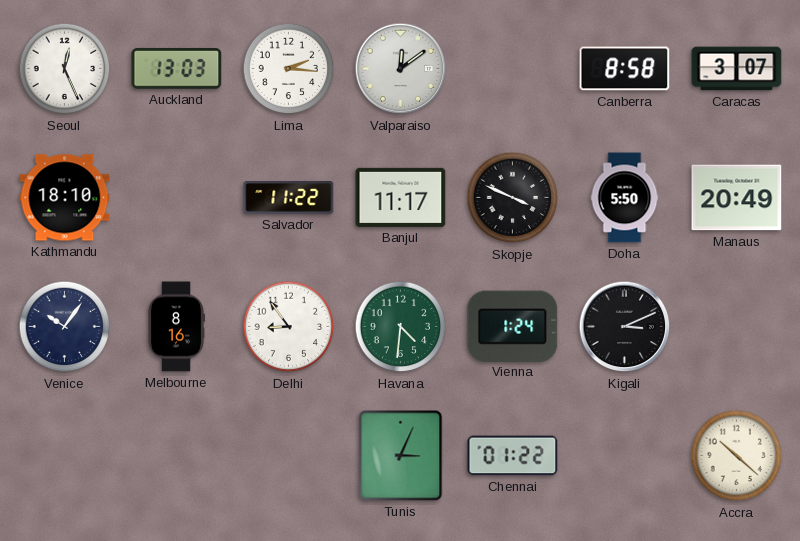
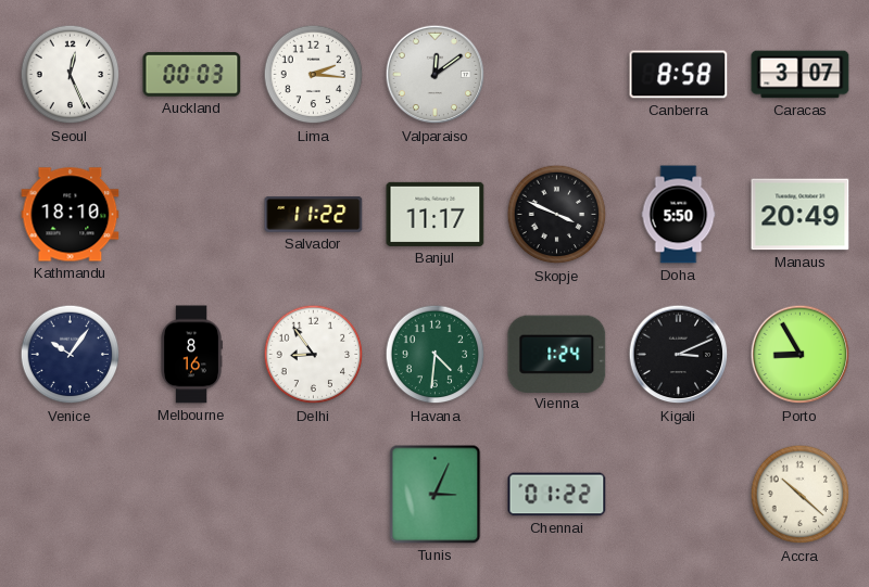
Auckland: 13:03 -> 00:03 (192, 74)
Porto: none -> 8:55 (801, 355)
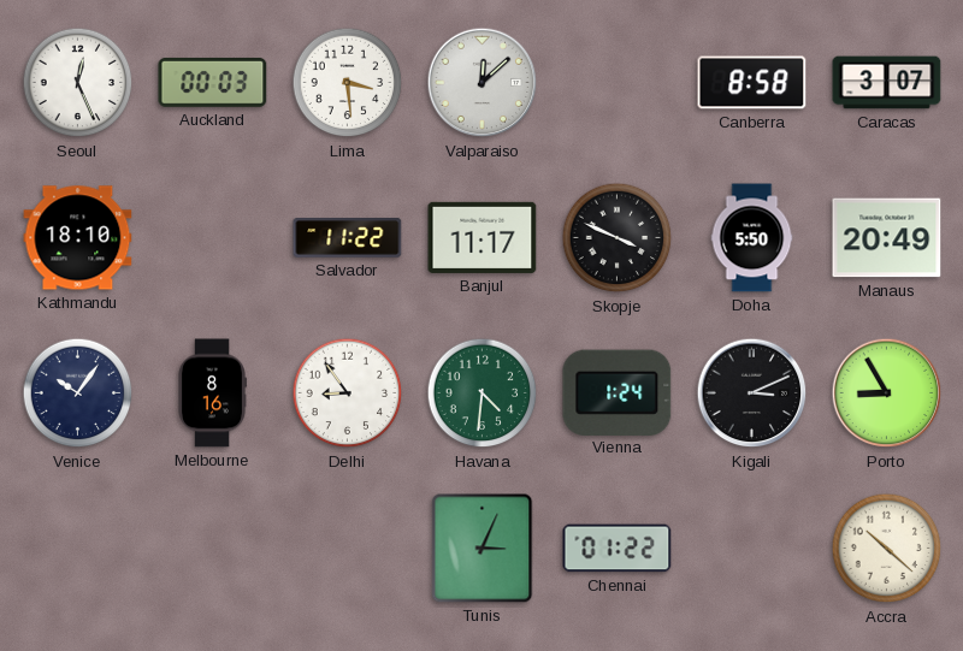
Lima: 2:16 -> 3:29 (348, 83)
Valparaiso: 12:09 -> 12:08 (483, 83)
